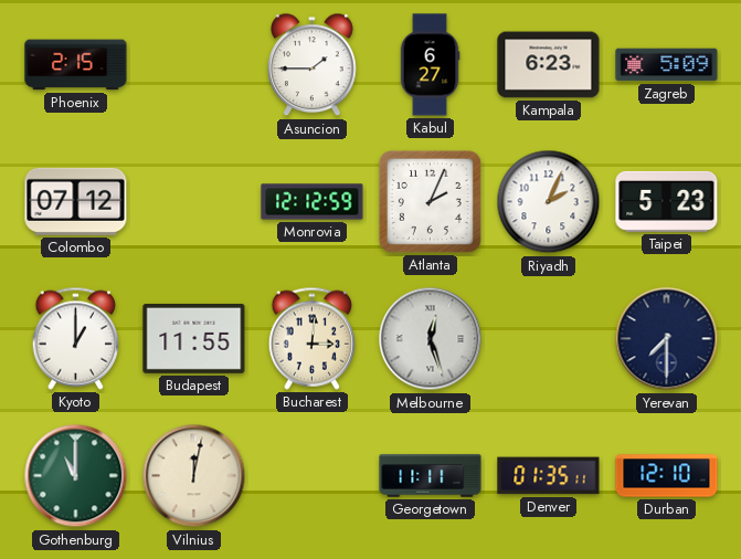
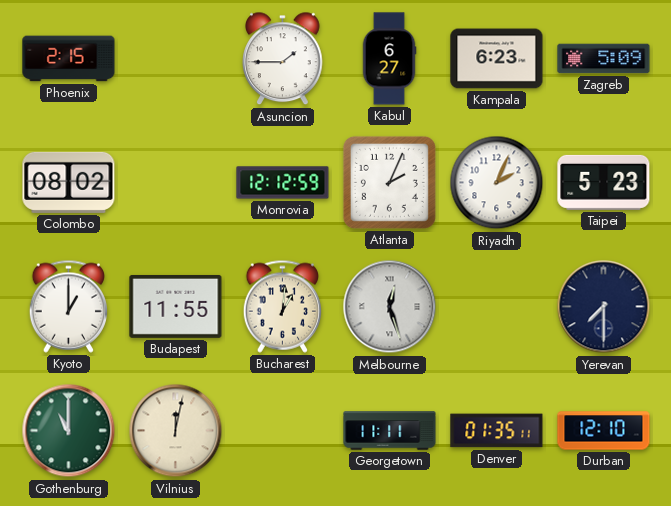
Colombo: 07:12 -> 08:02 (69, 182)
Bucharest: 3:01 -> 1:01 (282, 306)
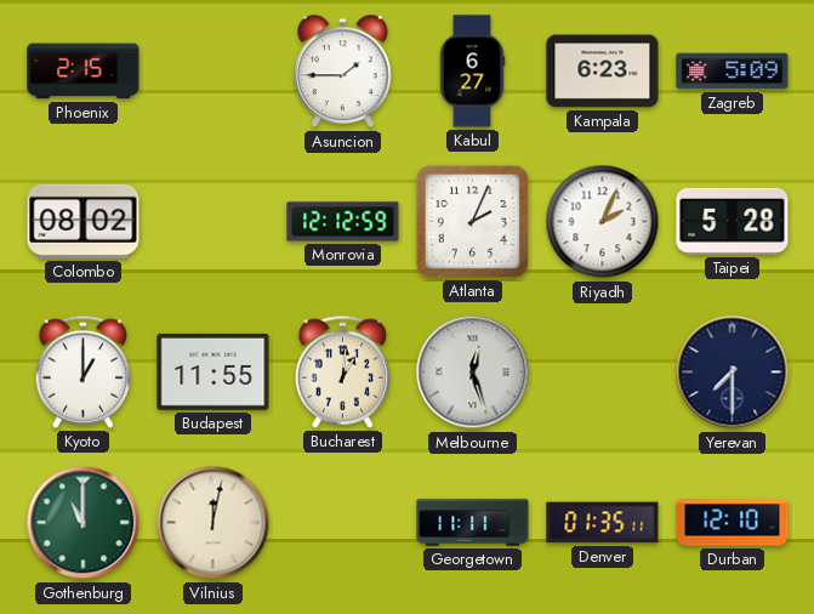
Taipei: 5:23 -> 5:28 (733, 221)
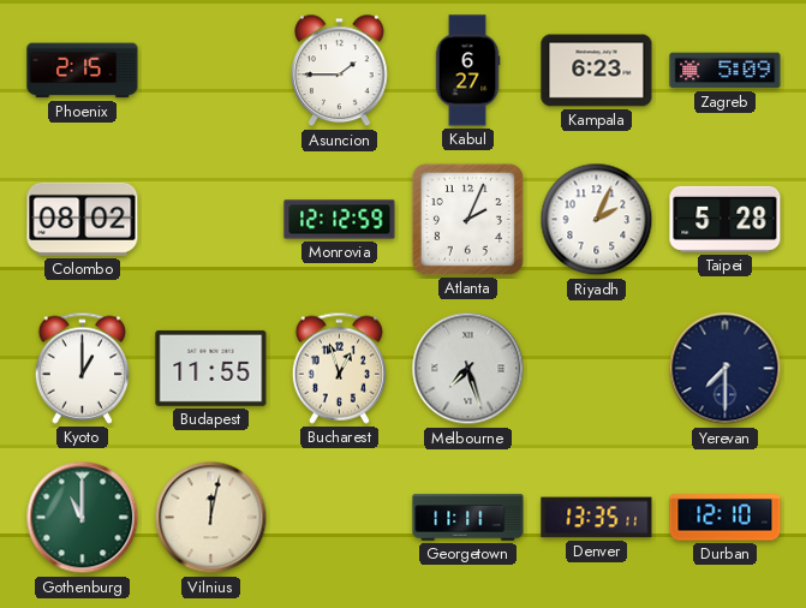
Bucharest: 1:01 -> 12:57 (339, 368)
Melbourne: 12:27 -> 7:27 (468, 369)
Denver: 01:35 -> 13:35 (597, 518)
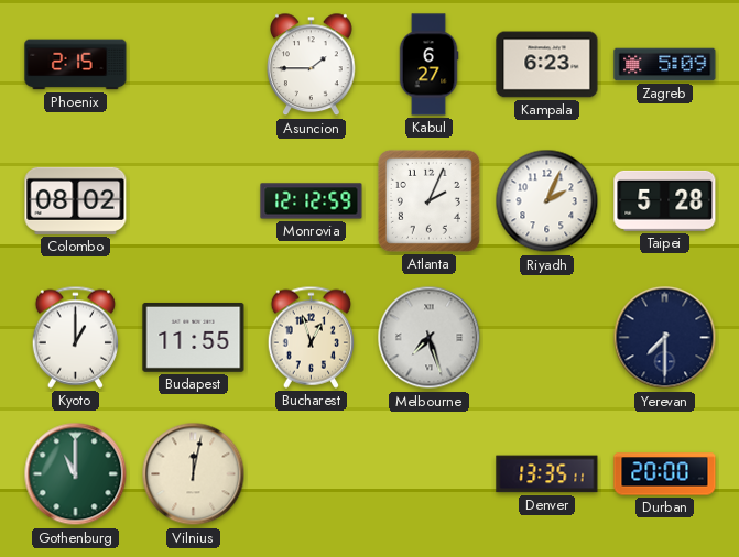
Georgetown: 11:11 -> none (468, 518)
Durban: 12:10 -> 20:00 (665, 474)
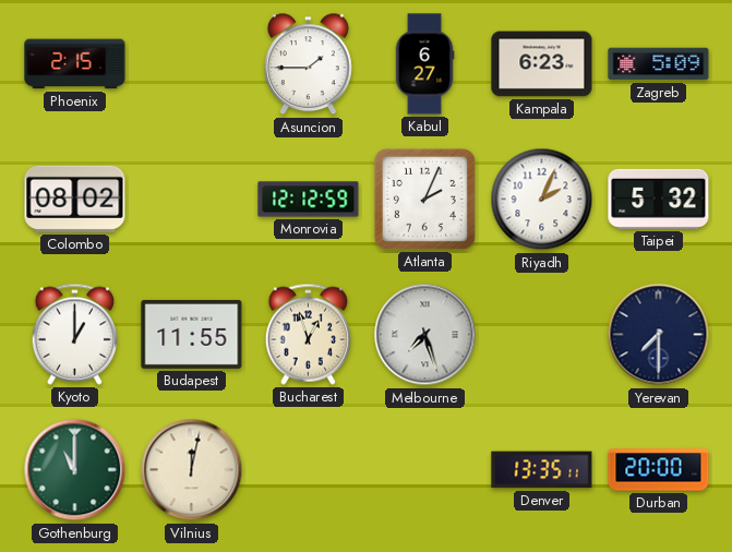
Taipei: 5:28 -> 5:32 (659, 199)
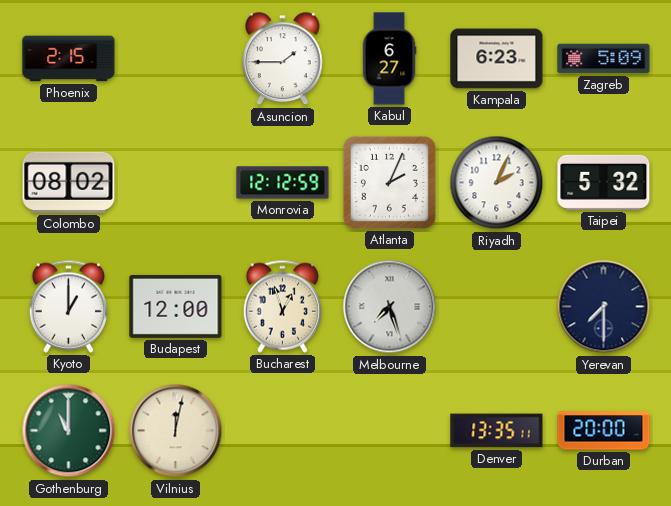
Budapest: 11:55 -> 12:00 (176, 306)
